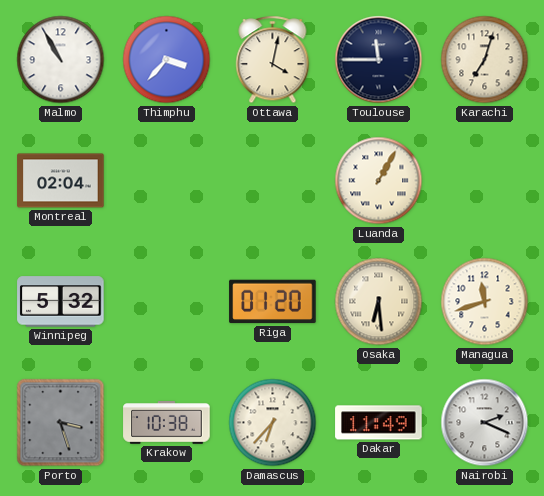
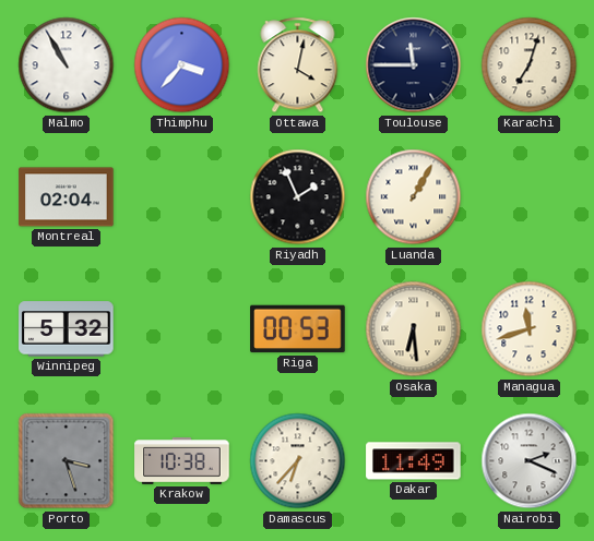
Riyadh: none -> 1:56 (298, 197)
Riga: 01:20 -> 00:53 (298, 329)
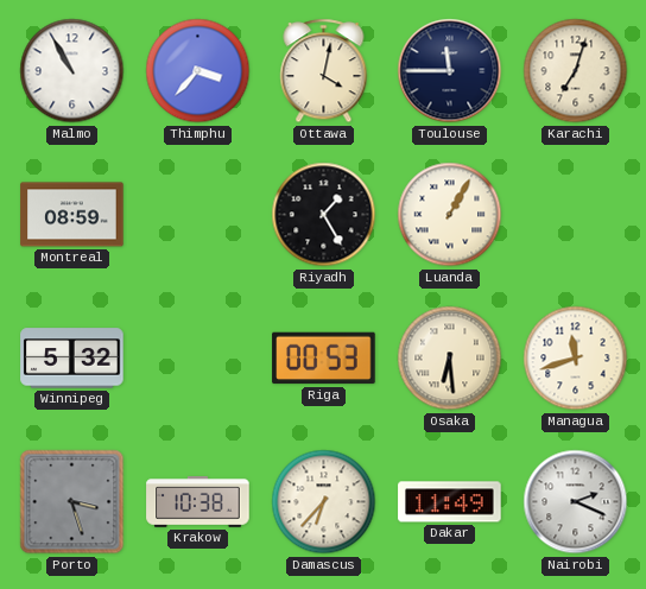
Montreal: 02:04 -> 08:59 (72, 215)
Riyadh: 1:56 -> 1:25 (324, 215)
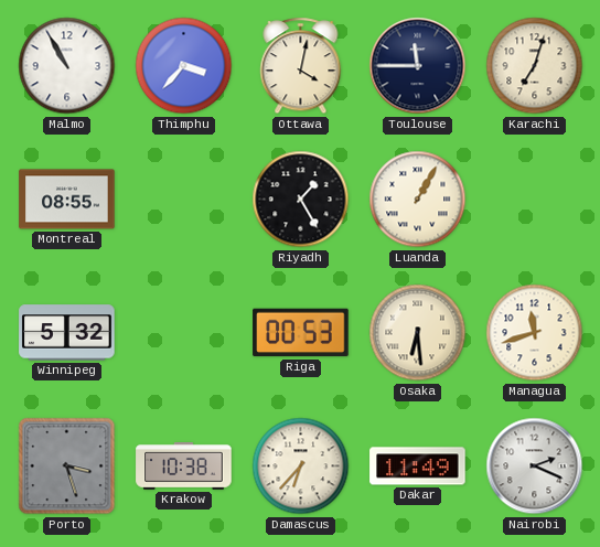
Montreal: 08:59 -> 08:55 (67, 200)
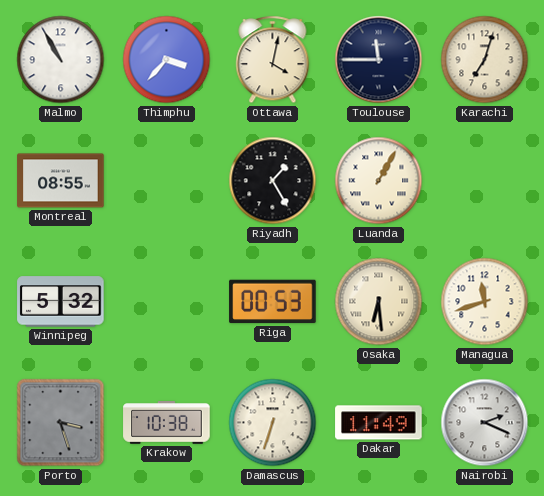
Damascus: 6:37 -> 6:33 (273, 423)
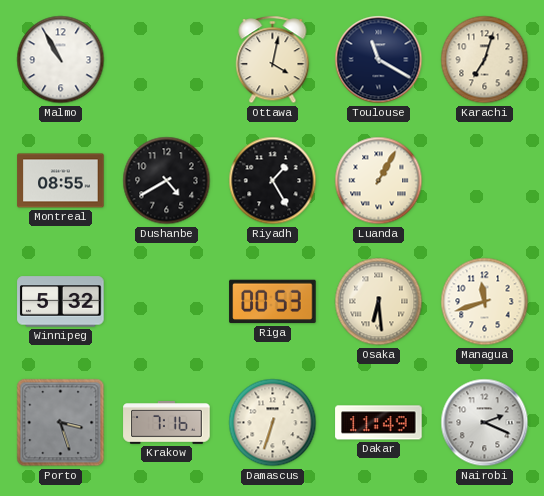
Thimphu: 3:37 -> none (167, 60)
Toulouse: 11:45 -> 11:20 (379, 60)
Dushanbe: none -> 4:40 (167, 181)
Krakow: 10:38 -> 7:16 (167, 423)
